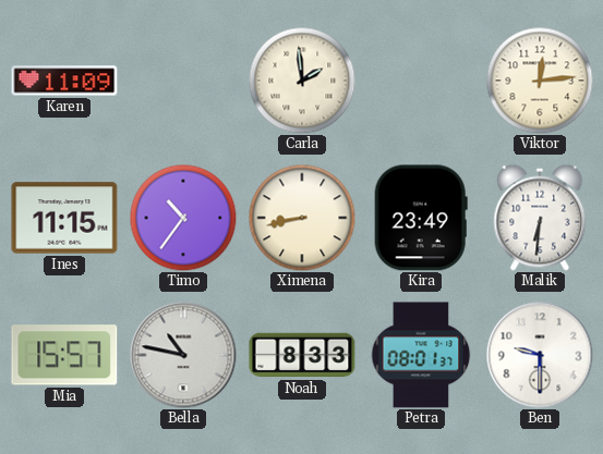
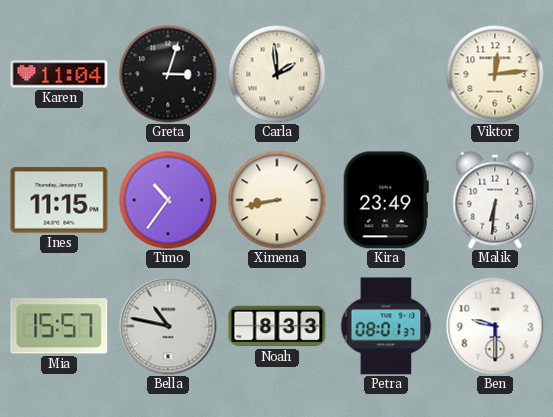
Karen: 11:09 -> 11:04 (59, 74)
Greta: none -> 3:03 (168, 74)
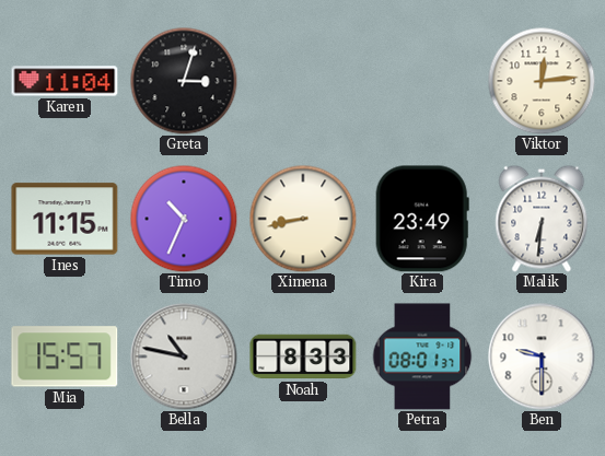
Carla: 1:59 -> none (277, 74)
Timo: 10:36 -> 10:34 (184, 219)
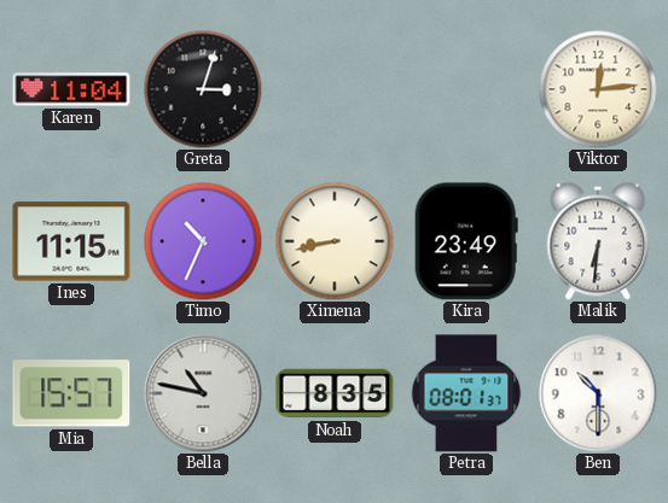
Noah: 8:33 -> 8:35 (335, 393)
Ben: 9:30 -> 10:30 (598, 393)
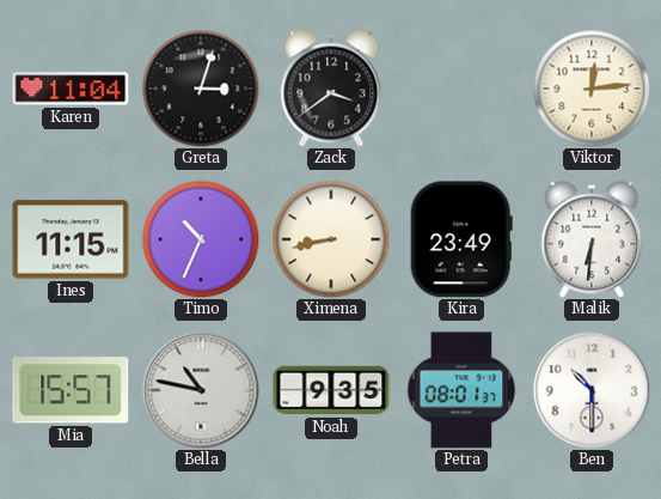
Zack: none -> 3:39 (331, 89)
Noah: 8:35 -> 9:35 (331, 390)
